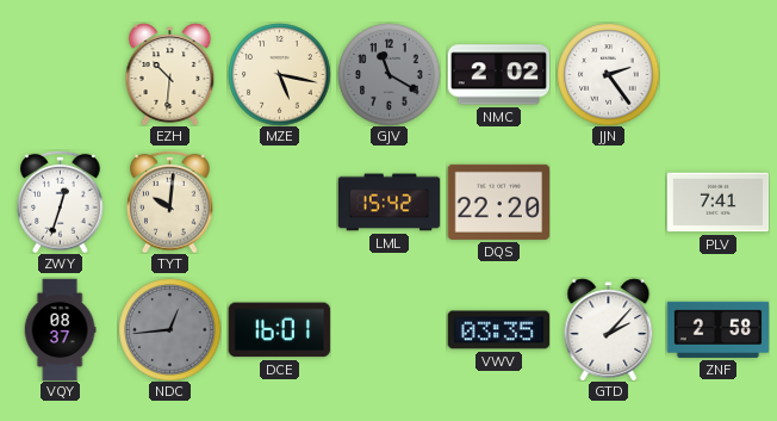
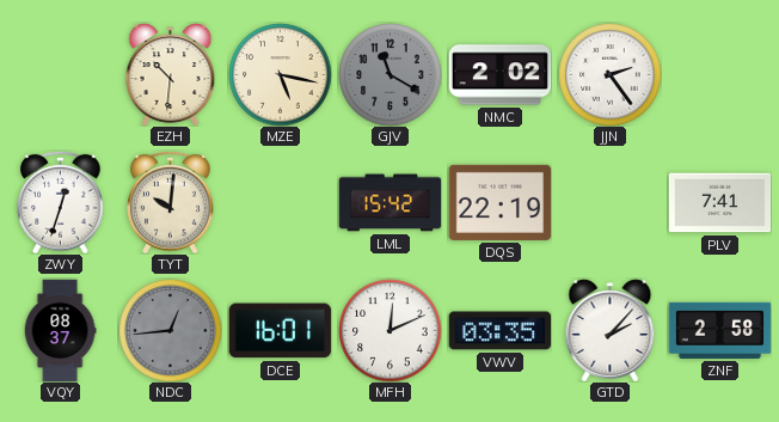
DQS: 22:20 -> 22:19 (499, 202)
MFH: none -> 12:11 (390, 330)
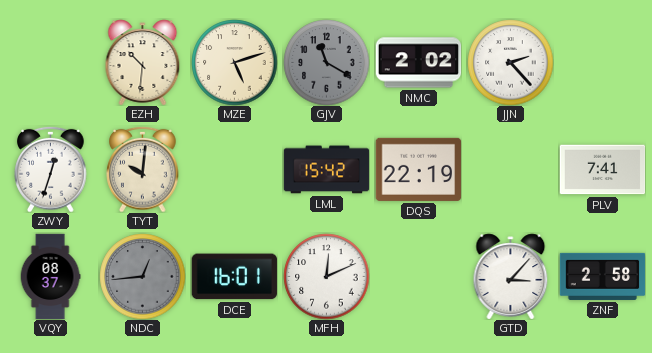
MZE: 5:17 -> 5:12 (234, 62)
JJN: 2:24 -> 2:23 (510, 62)
VWV: 03:35 -> none (499, 331)
GTD: 2:07 -> 3:07 (511, 276)
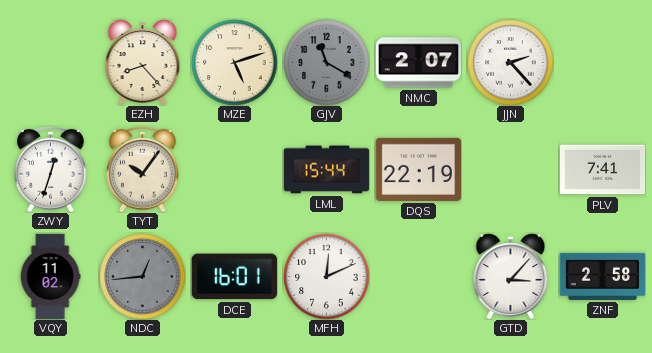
EZH: 10:31 -> 8:23 (143, 62)
NMC: 2:02 -> 2:07 (418, 63)
TYT: 10:01 -> 10:06 (143, 169)
LML: 15:42 -> 15:44 (326, 170)
VQY: 08:37 -> 11:02 (50, 276)
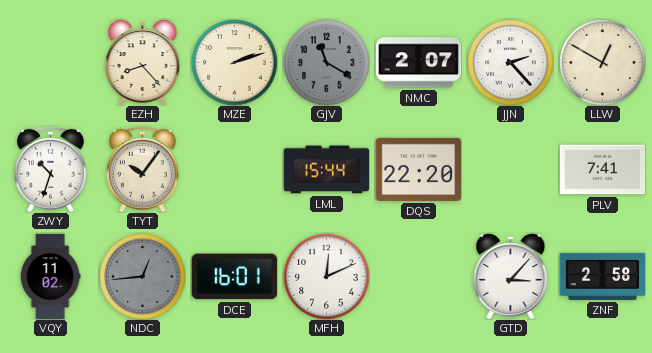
MZE: 5:12 -> 2:12 (234, 62)
LLW: none -> 12:50 (602, 62)
ZWY: 12:33 -> 10:33 (51, 169)
DQS: 22:19 -> 22:20 (418, 169)
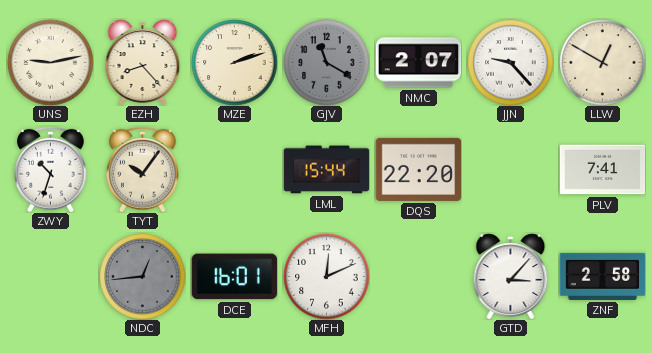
UNS: none -> 9:13 (50, 62)
JJN: 2:23 -> 9:23 (510, 62)
VQY: 11:02 -> none (50, 276)
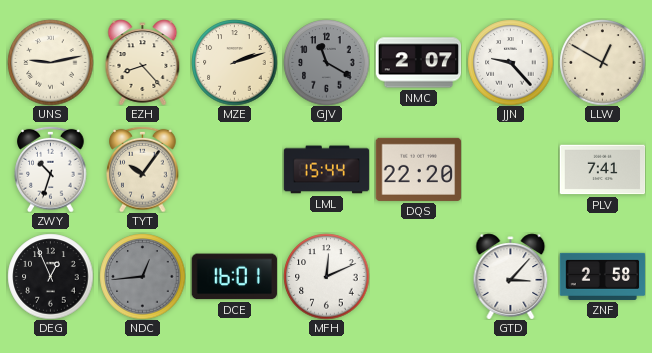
DEG: none -> 12:56 (50, 276)
